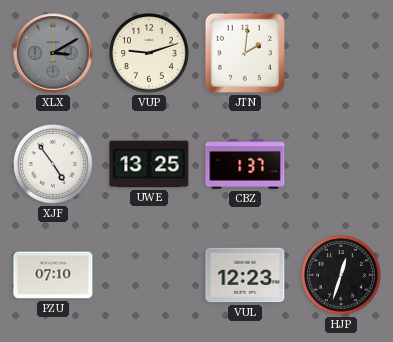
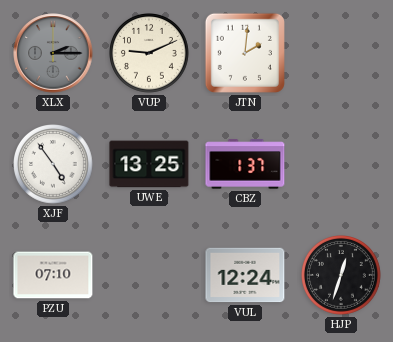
XLX: 3:10 -> 2:15 (53, 53)
VUP: 9:12 -> 9:11 (150, 54)
VUL: 12:23 -> 12:24 (245, 275)
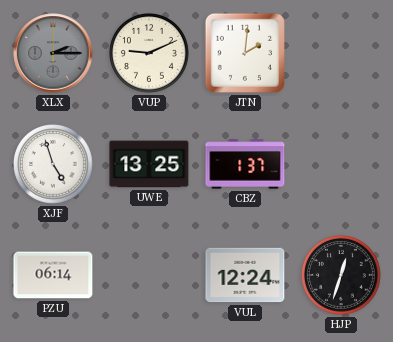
XJF: 4:54 -> 4:57 (54, 165)
PZU: 07:10 -> 06:14 (53, 275)
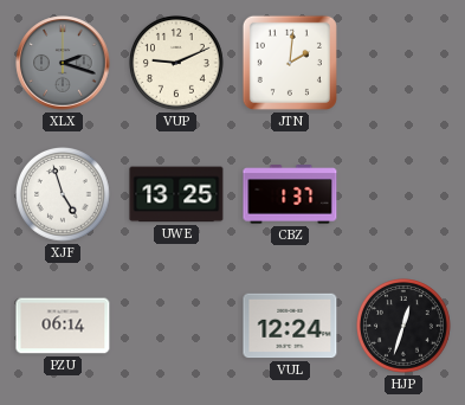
XLX: 2:15 -> 2:18 (63, 63)
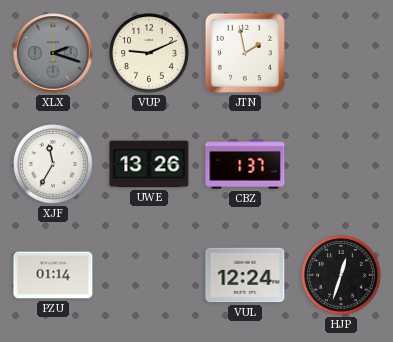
JTN: 2:01 -> 1:58 (245, 53)
XJF: 4:57 -> 11:35 (54, 165)
UWE: 13:25 -> 13:26 (149, 164)
PZU: 06:14 -> 01:14 (53, 275)
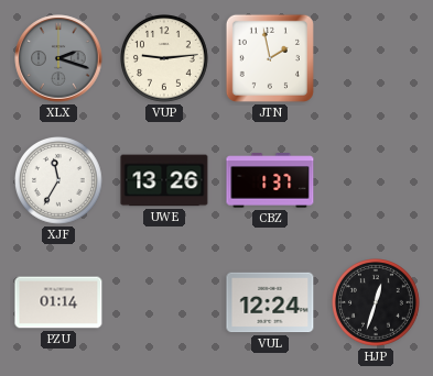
VUP: 9:11 -> 9:14 (165, 59)
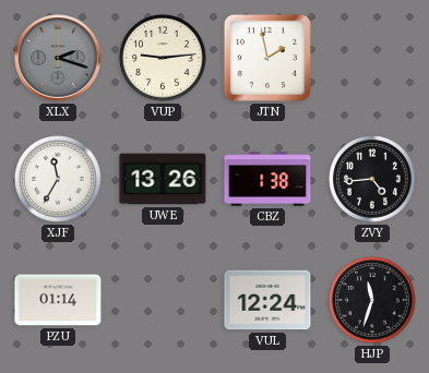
CBZ: 1:37 -> 1:38 (267, 179)
ZVY: none -> 4:44 (373, 180)
HJP: 12:33 -> 11:33 (373, 301)
